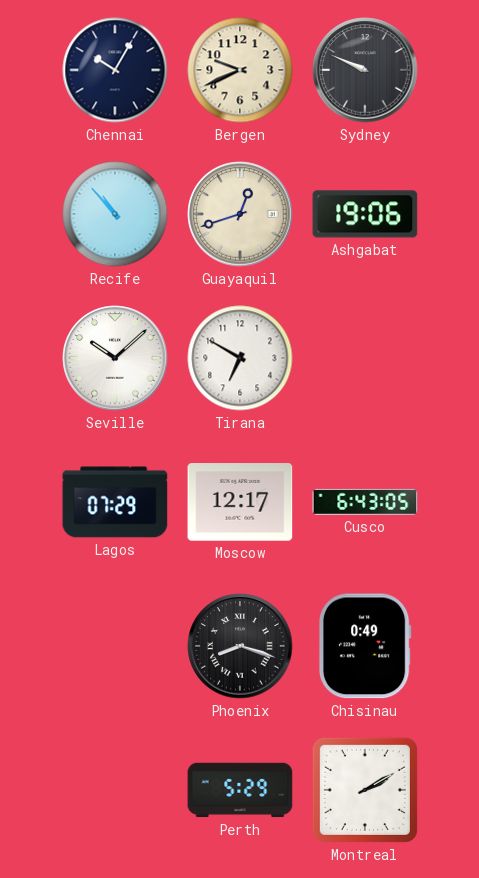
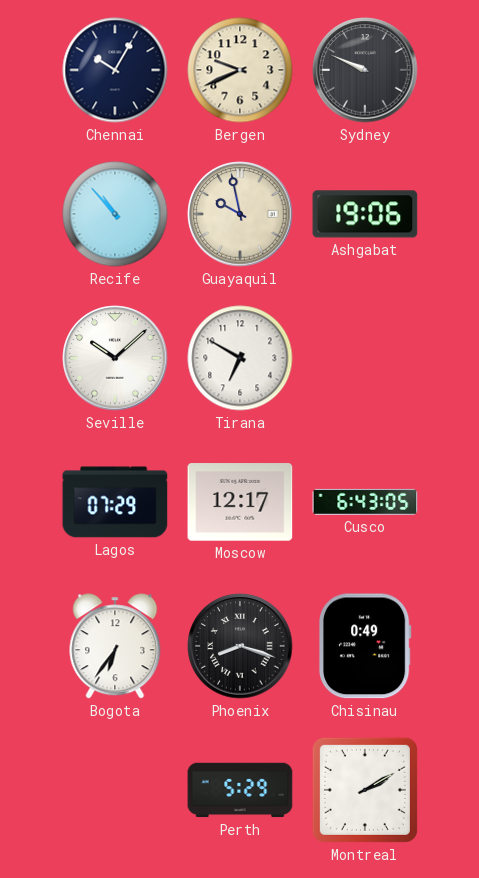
Guayaquil: 12:42 -> 9:58 (240, 214)
Bogota: none -> 6:36 (115, 646)
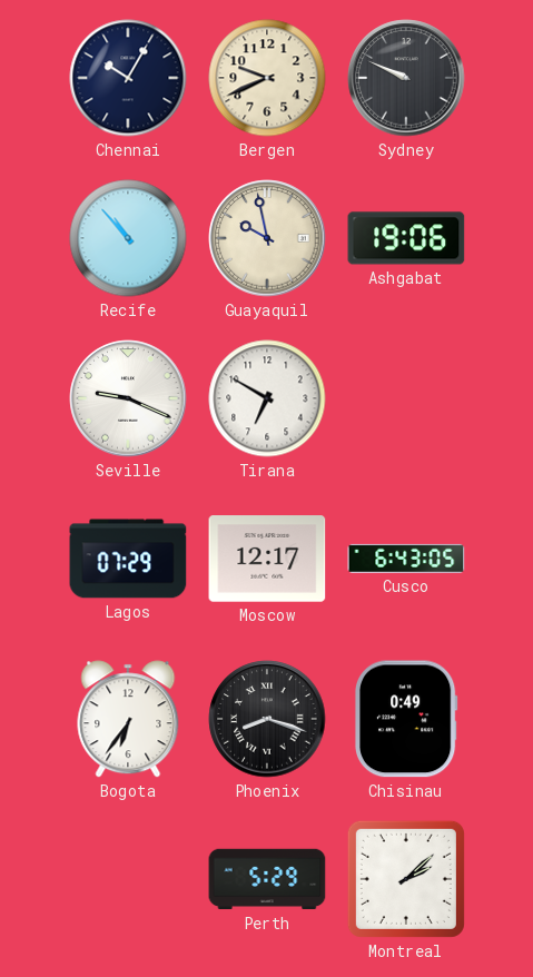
Seville: 10:08 -> 9:19 (128, 398)
Montreal: 2:10 -> 2:08 (406, 879)
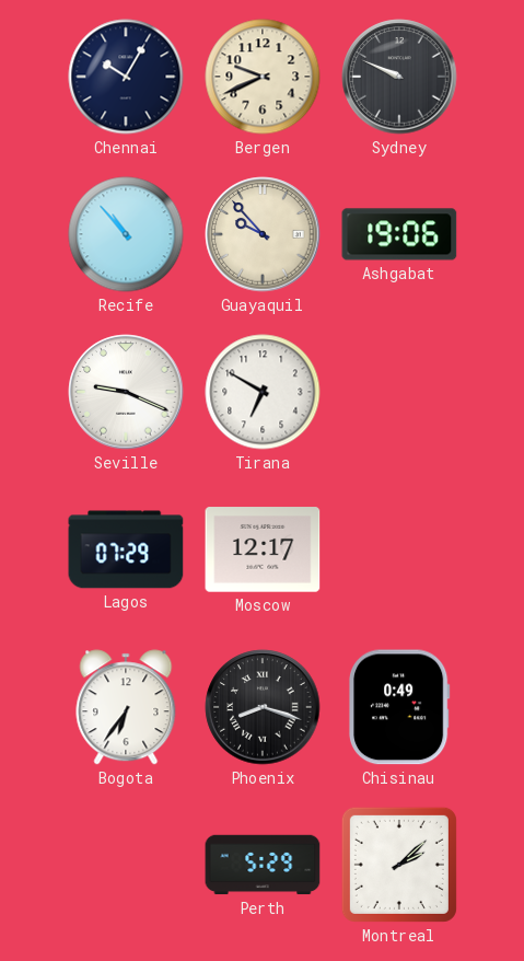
Guayaquil: 9:58 -> 9:53 (263, 234)
Cusco: 6:43 -> none (406, 559)
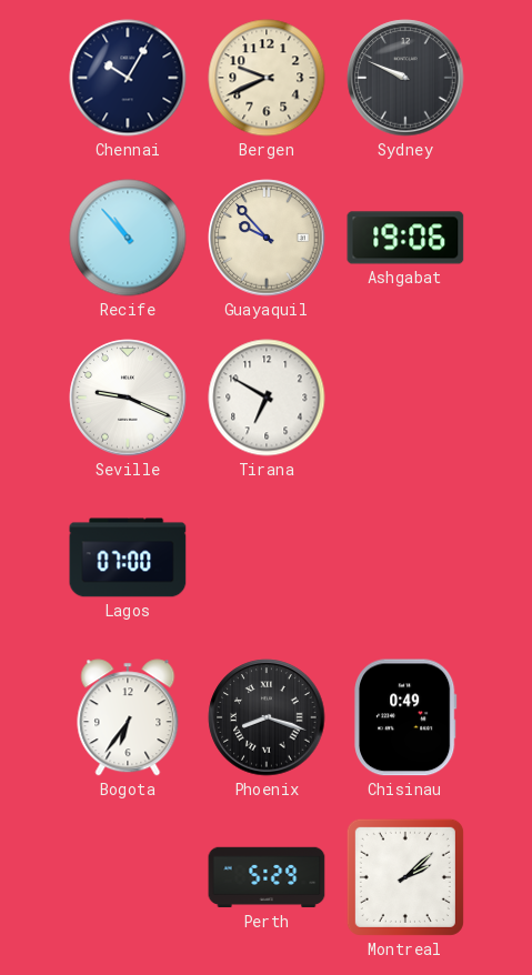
Lagos: 07:29 -> 07:00 (128, 557)
Moscow: 12:17 -> none (263, 549)
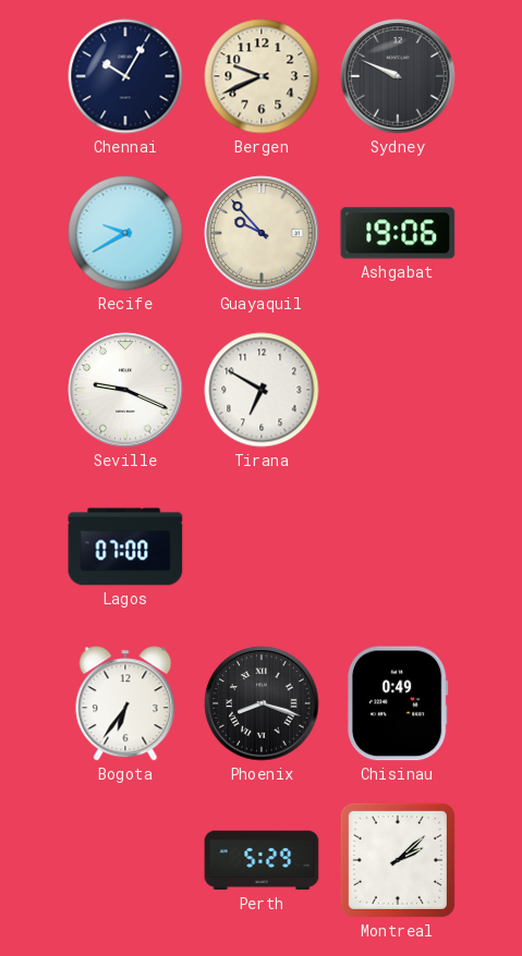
Recife: 10:53 -> 9:40 (125, 233)
